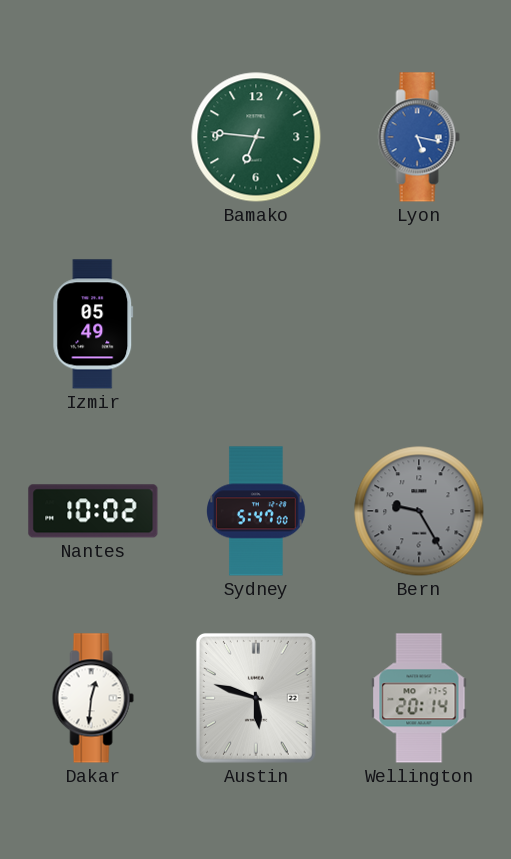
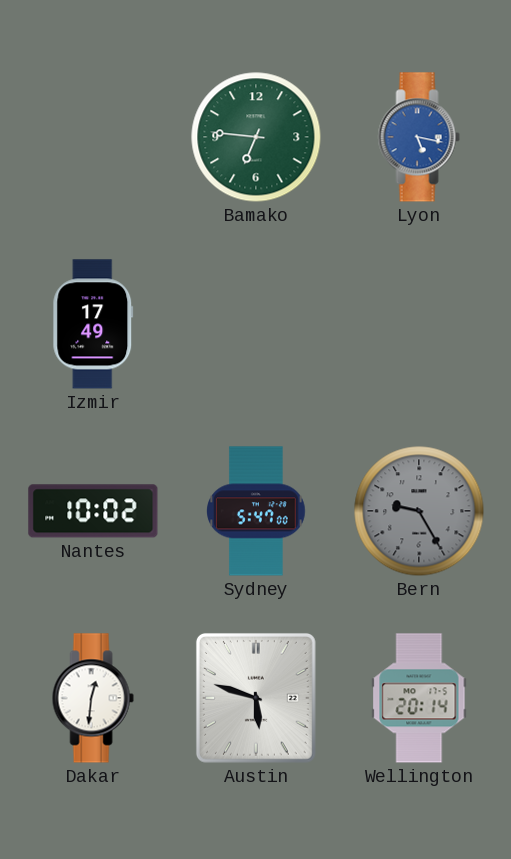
Izmir: 05:49 -> 17:49 (93, 324)
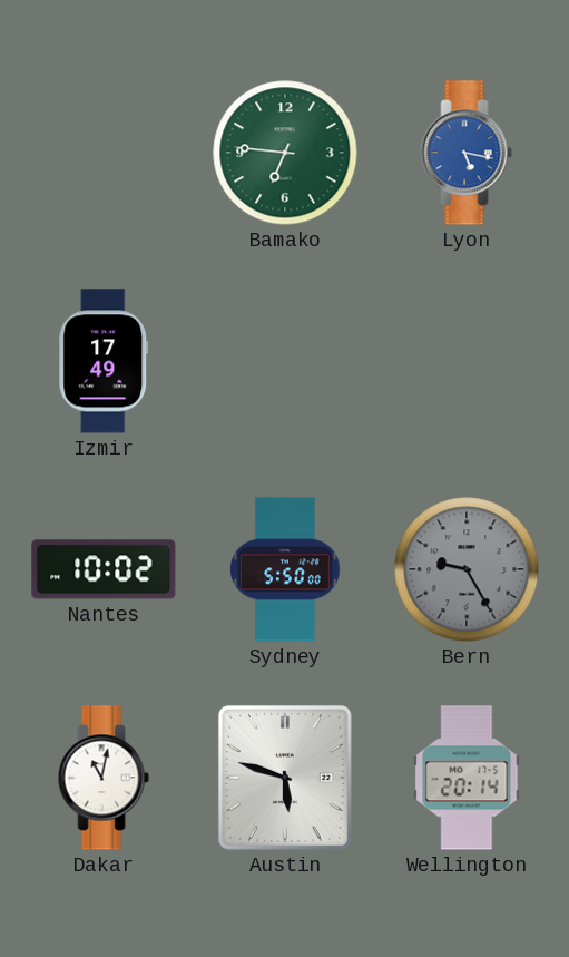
Sydney: 5:47 -> 5:50 (286, 569)
Dakar: 12:31 -> 11:02 (104, 778)
